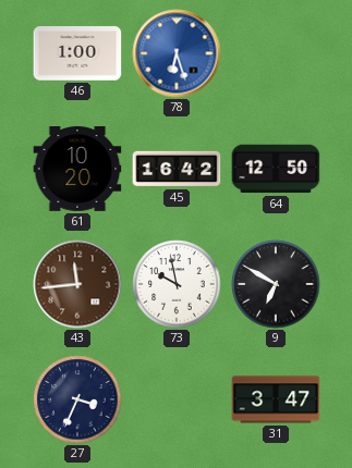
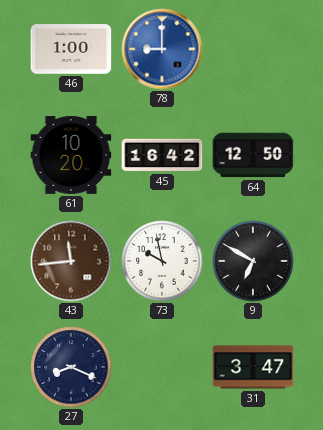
78: 6:27 -> 9:00 (162, 49)
27: 3:34 -> 8:19 (71, 367)
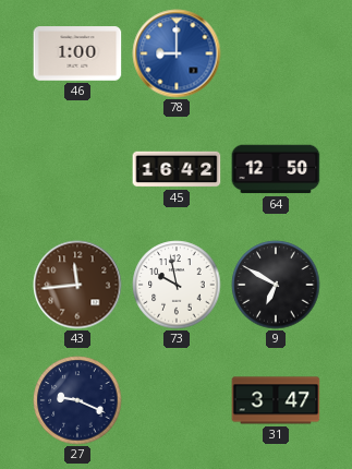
61: 10:20 -> none (71, 156)
27: 8:19 -> 9:19 (77, 400)
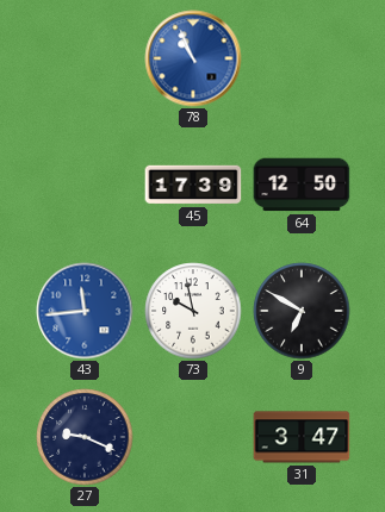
46: 1:00 -> none (77, 53)
78: 9:00 -> 10:56 (193, 58)
45: 16:42 -> 17:39 (193, 185)
43 dial: brown -> blue (85, 311)
